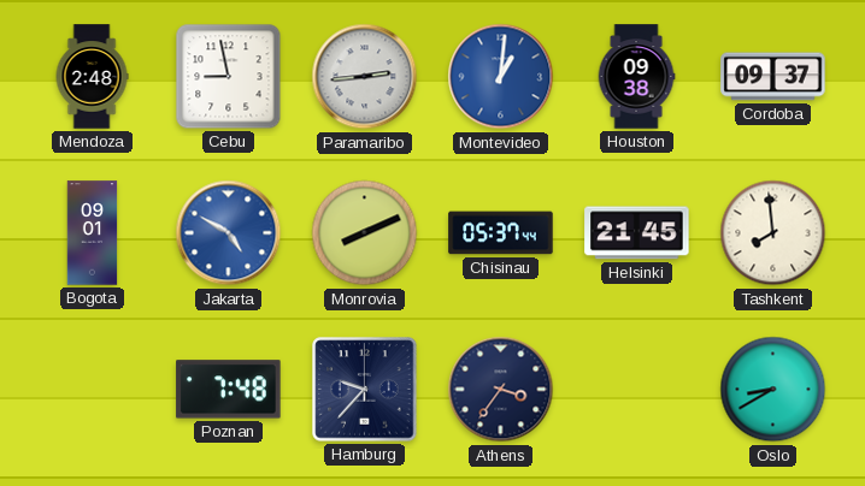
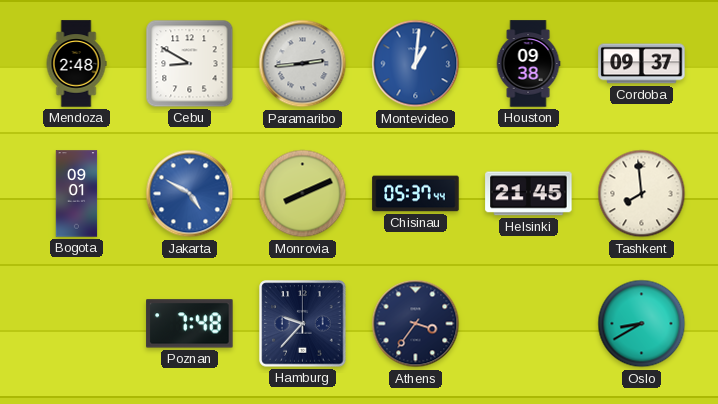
Cebu: 8:58 -> 8:50 (190, 64)
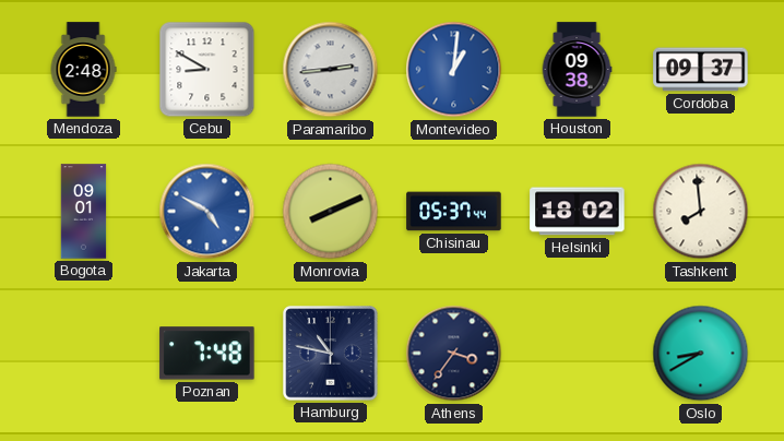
Helsinki: 21:45 -> 18:02 (578, 212)
Hamburg: 9:37 -> 10:47 (331, 354)
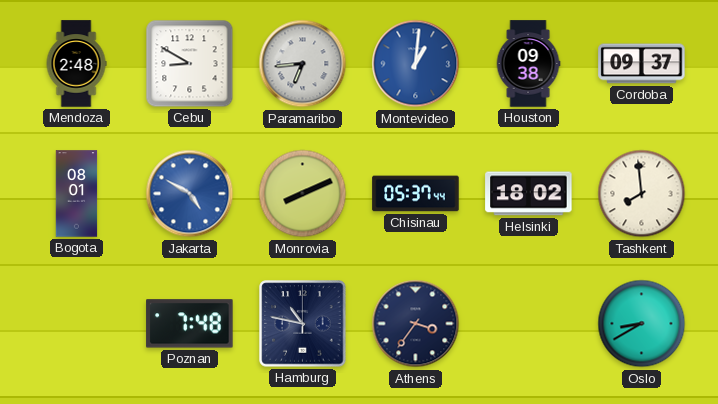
Paramaribo: 2:44 -> 6:44 (303, 64)
Bogota: 09:01 -> 08:01 (77, 194)
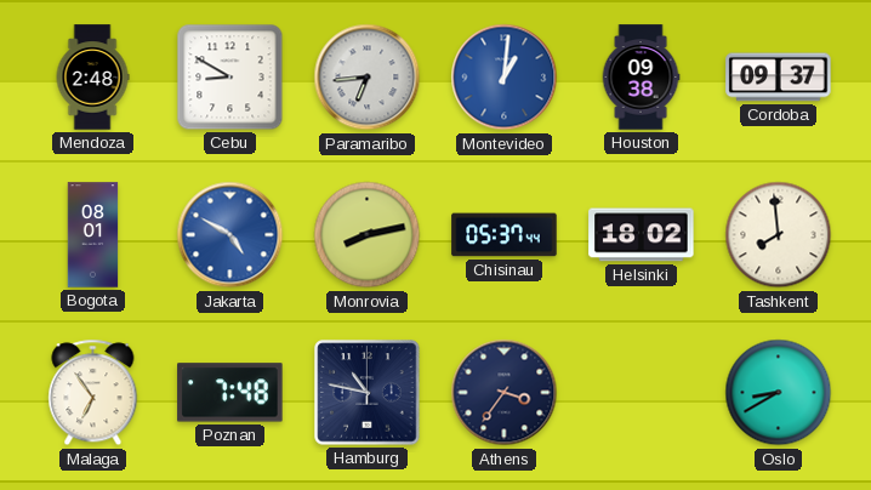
Monrovia: 8:11 -> 8:13 (368, 235)
Malaga: none -> 6:54 (93, 393)
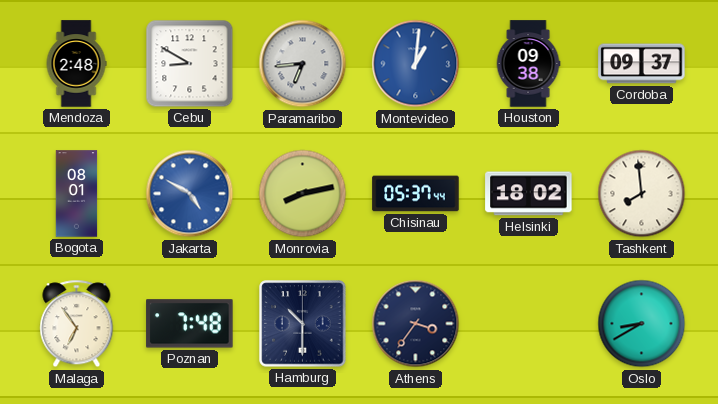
Hamburg: 10:47 -> 10:30 (303, 324)
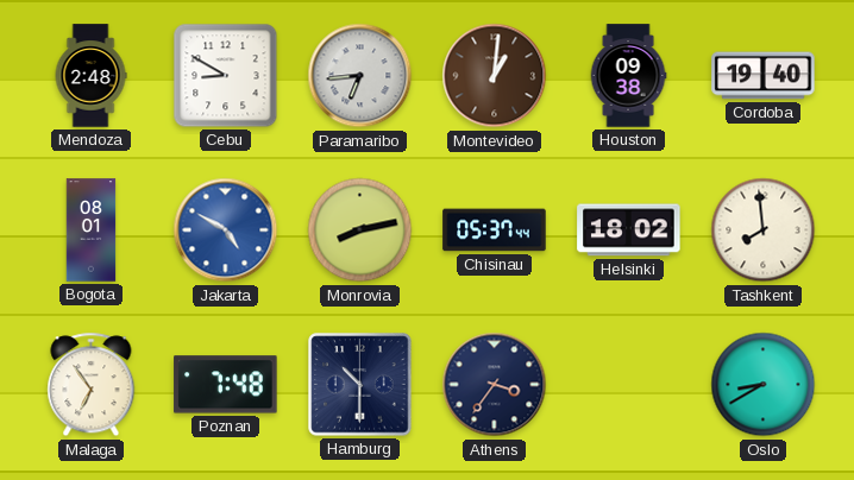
Montevideo dial: blue -> brown (495, 76)
Cordoba: 09:37 -> 19:40 (764, 76)
